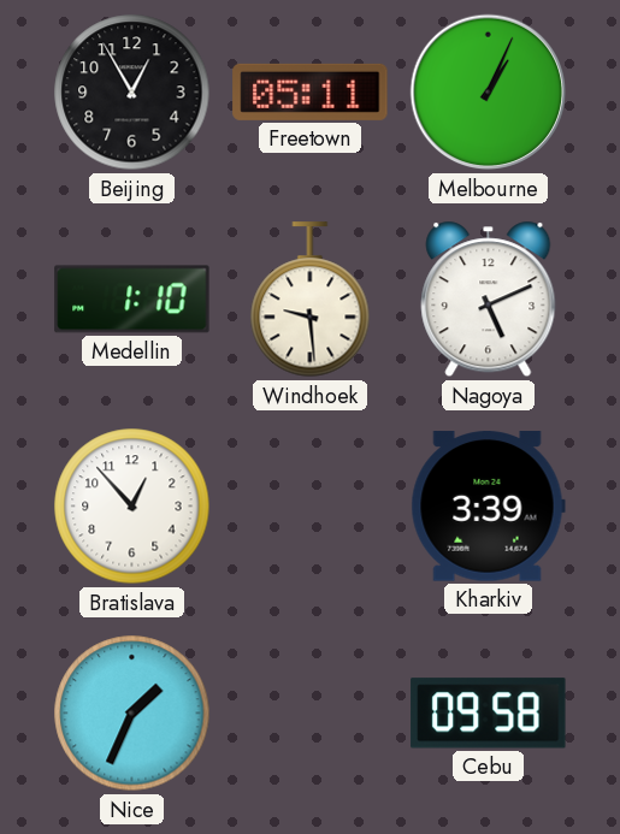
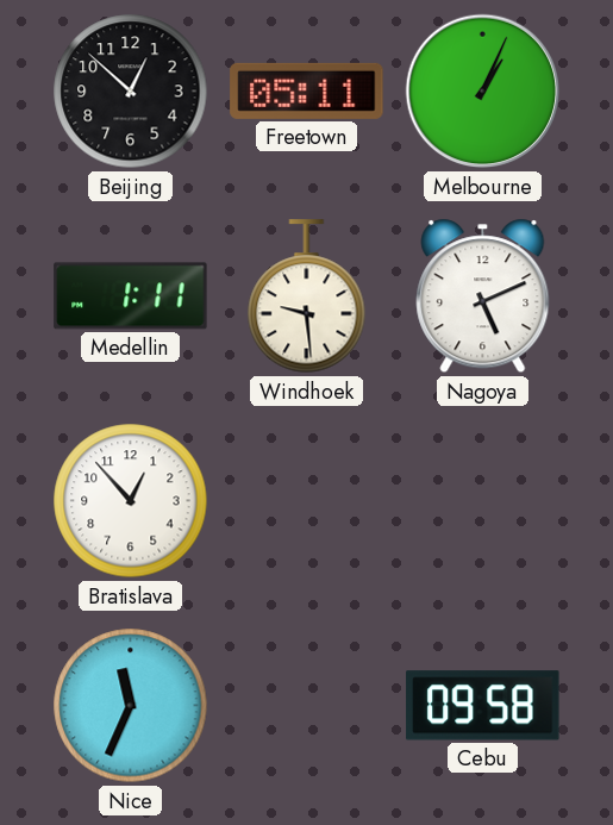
Beijing: 12:55 -> 12:52 (131, 92)
Medellin: 1:10 -> 1:11 (131, 296)
Kharkiv: 3:39 -> none (488, 507)
Nice: 1:34 -> 11:34 (131, 706)
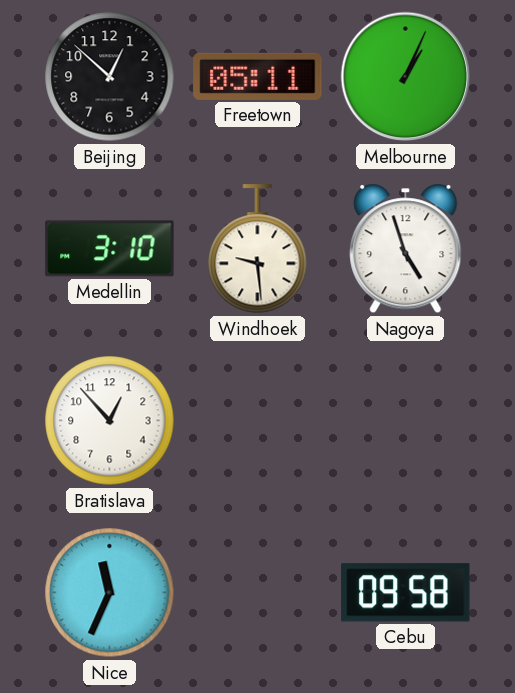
Medellin: 1:11 -> 3:10 (110, 249)
Nagoya: 5:11 -> 4:57 (406, 249)
